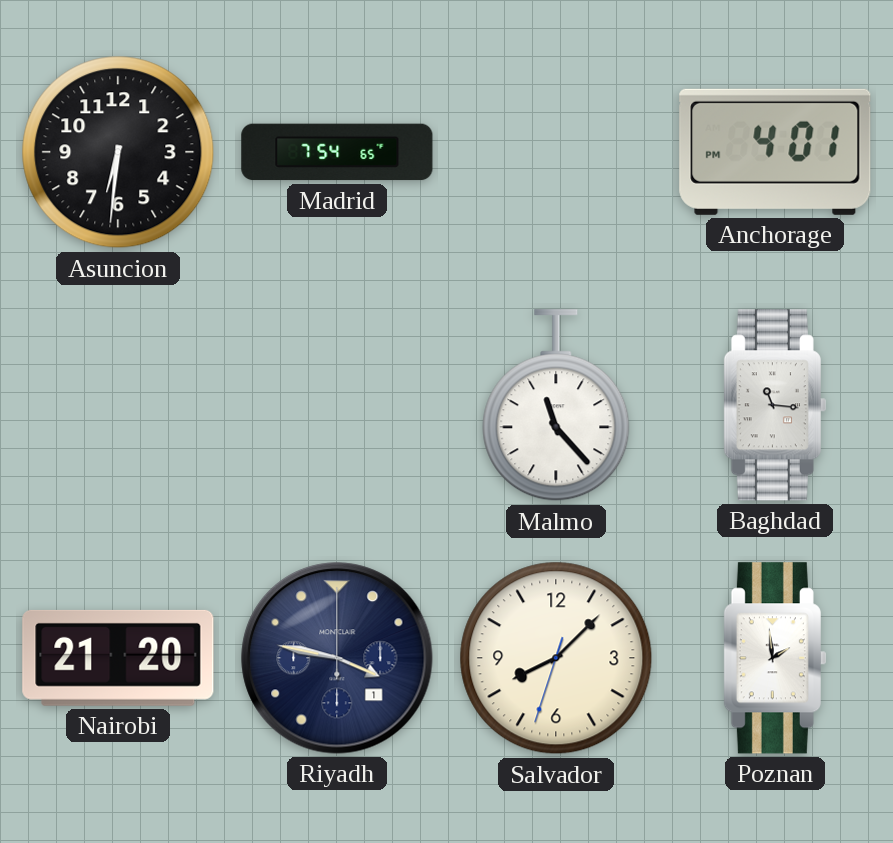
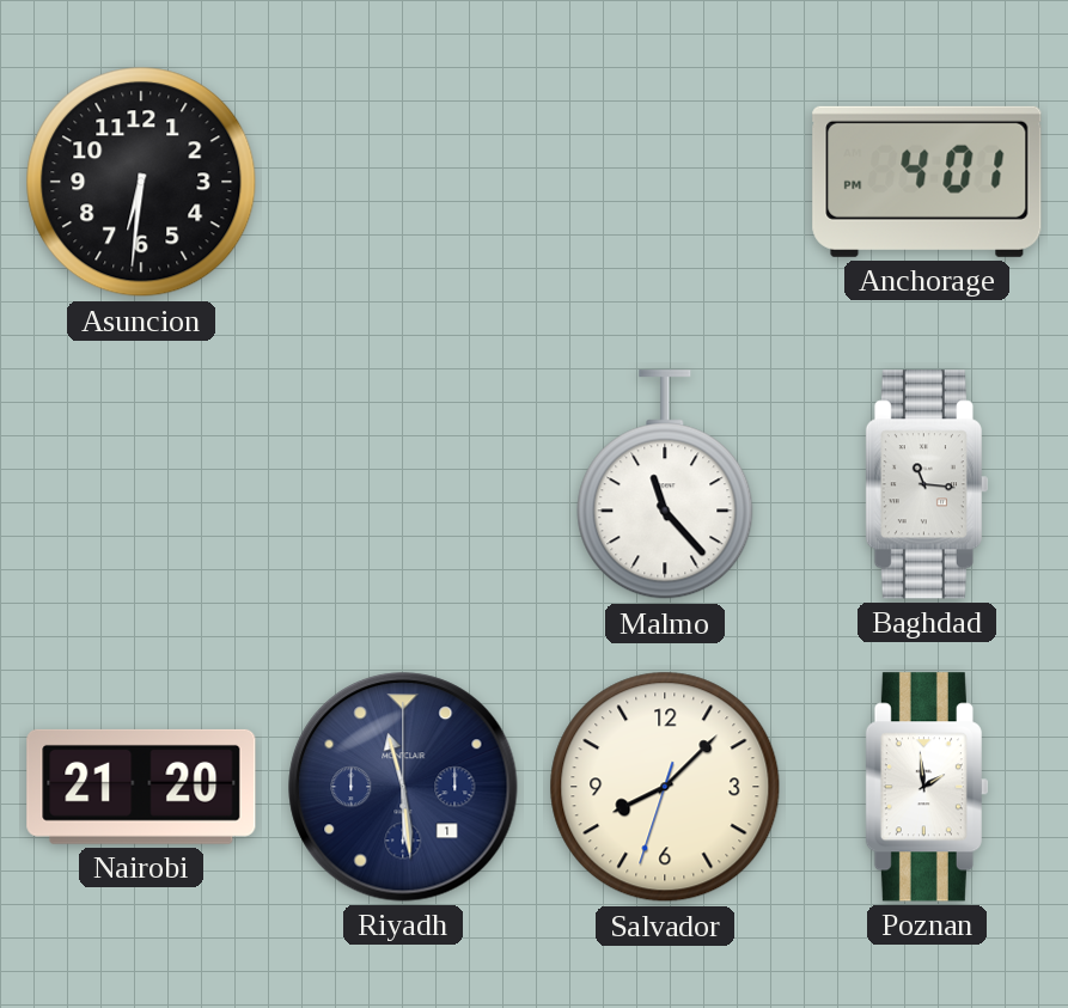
Madrid: 7:54 -> none (337, 152)
Riyadh: 3:47 -> 11:29 (403, 787)
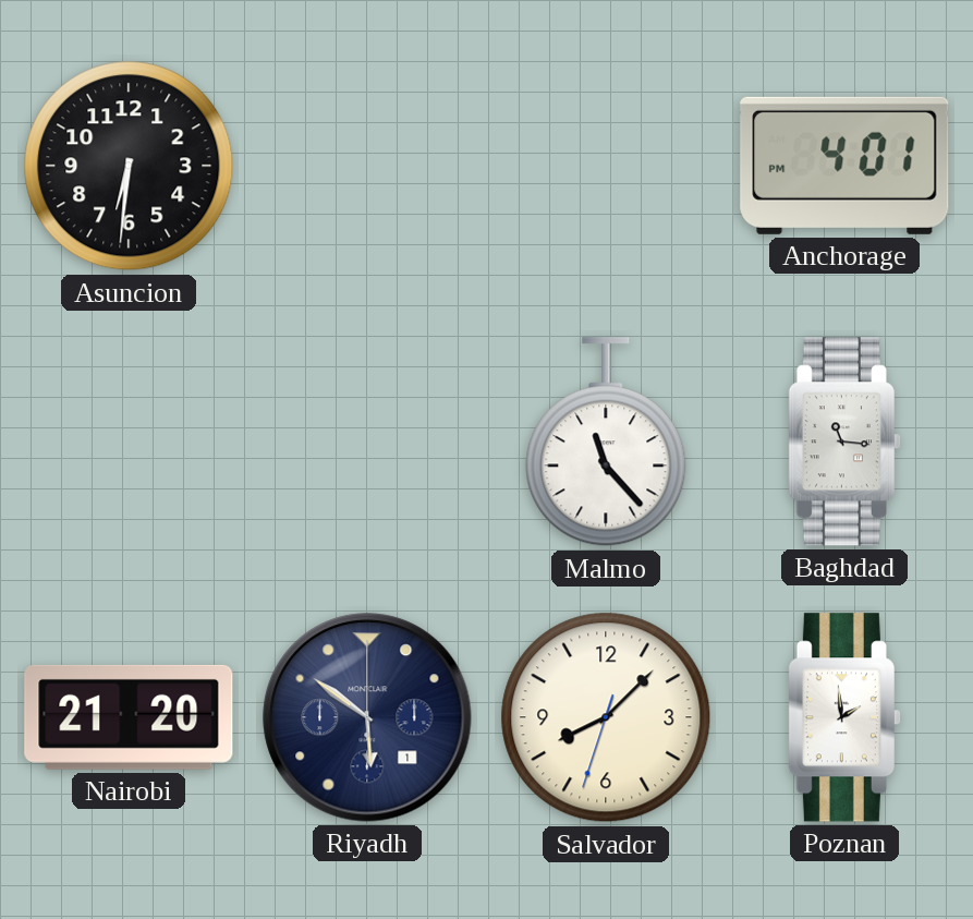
Riyadh: 11:29 -> 5:51 (367, 717)
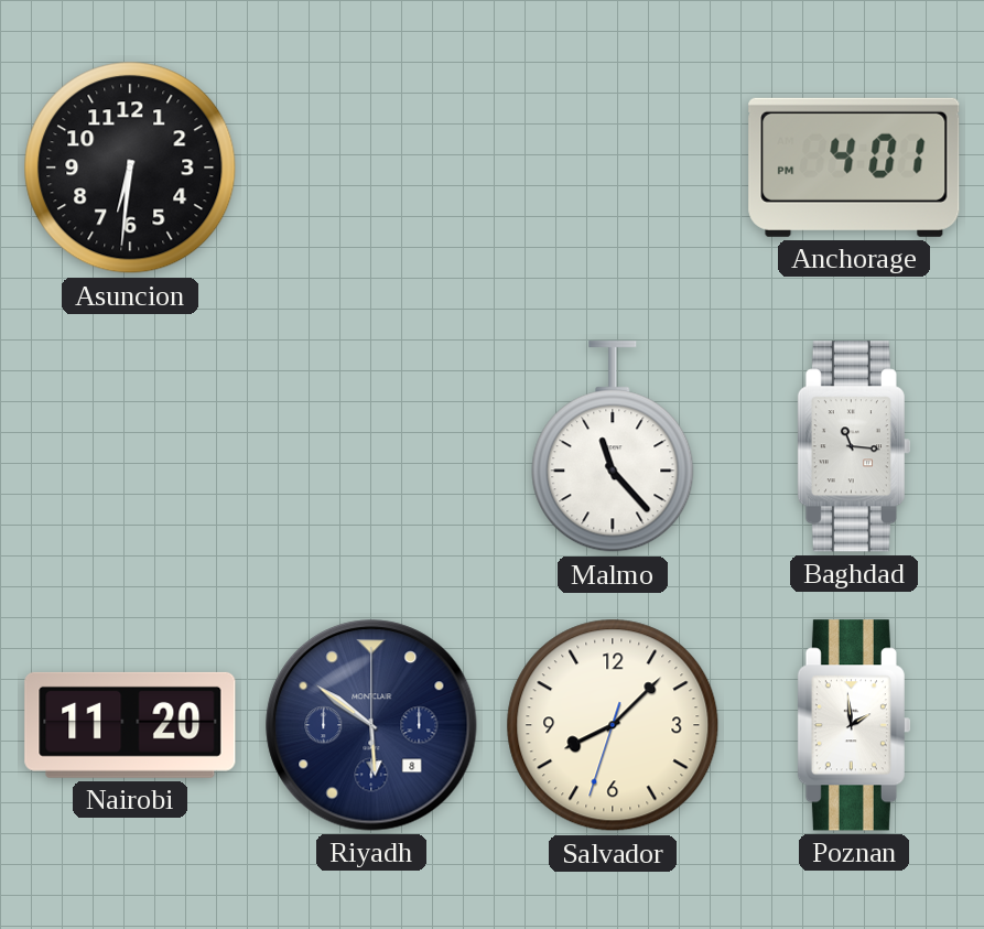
Nairobi: 21:20 -> 11:20 (130, 725)
Riyadh date: 1 -> 8 (371, 725)
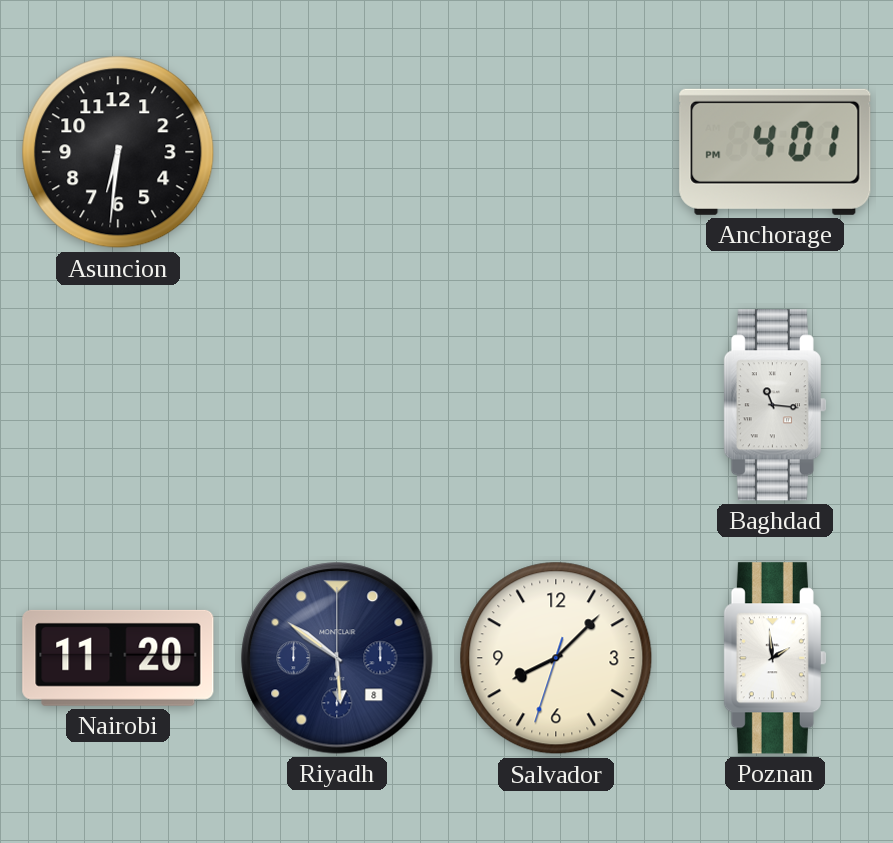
Malmo: 11:23 -> none (613, 447)
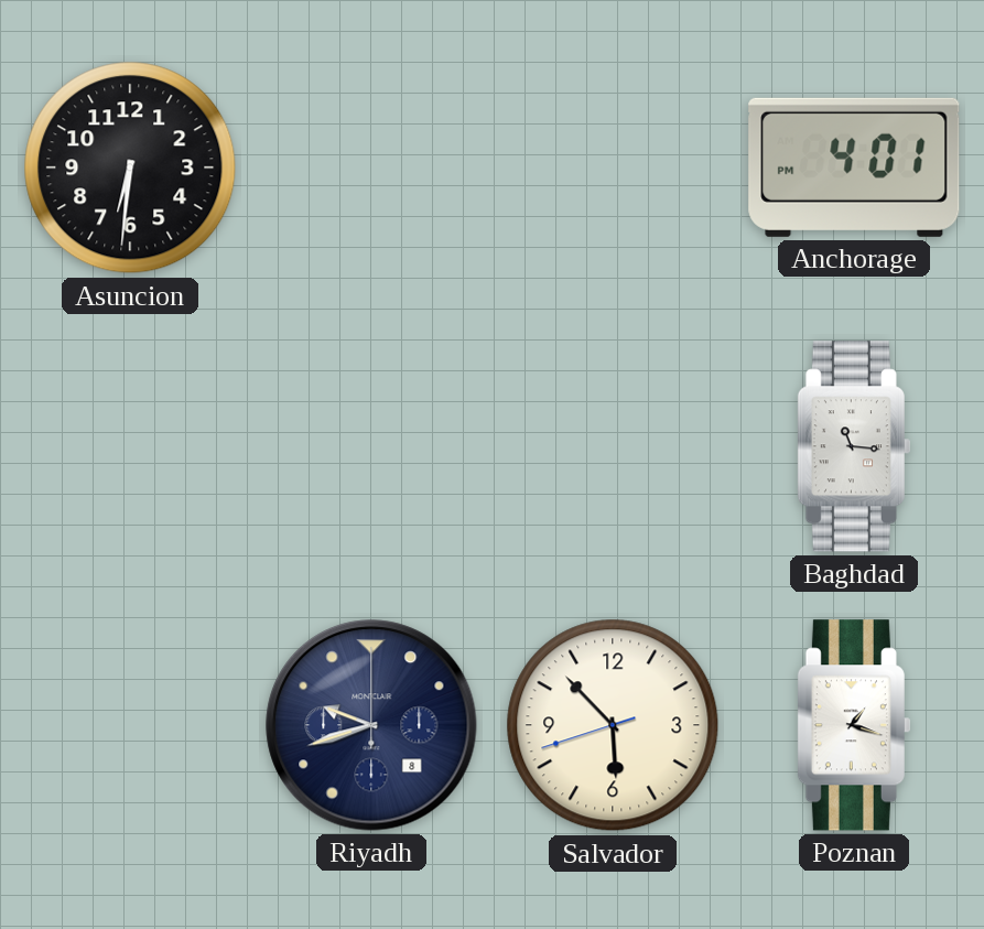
Nairobi: 11:20 -> none (118, 658)
Riyadh: 5:51 -> 9:42 (371, 725)
Salvador: 8:07 -> 5:52 (613, 725)
Poznan: 1:59 -> 1:18 (854, 725)
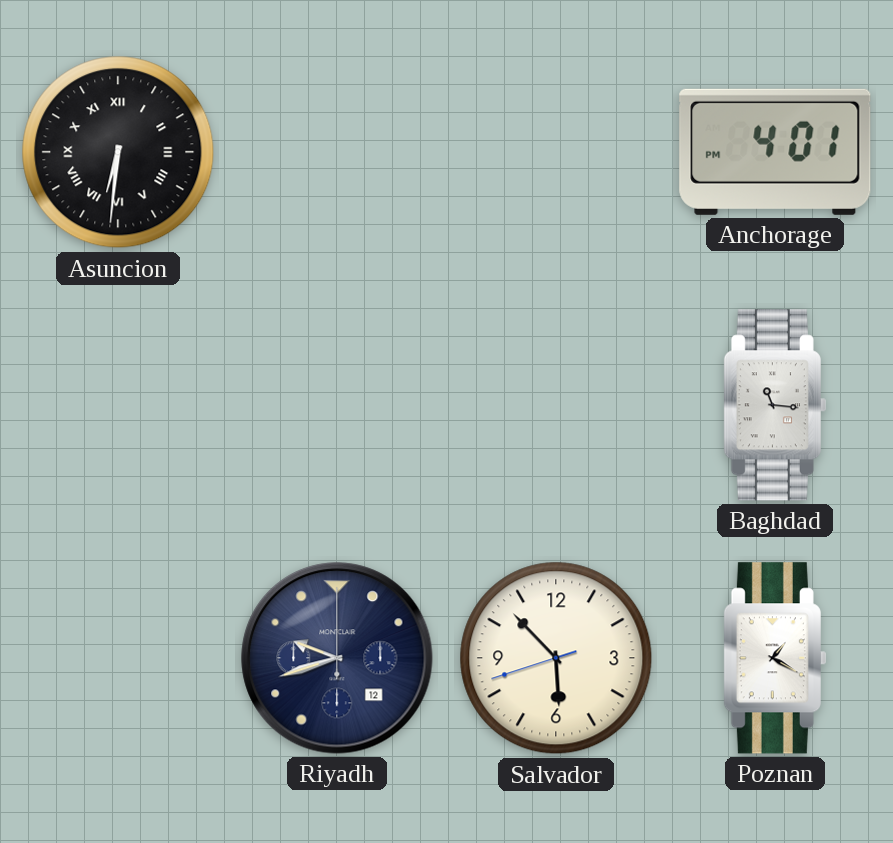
Asuncion numerals: Arabic -> Roman (118, 152)
Riyadh date: 8 -> 12 (337, 658)
Poznan: 1:18 -> 1:20 (775, 658)
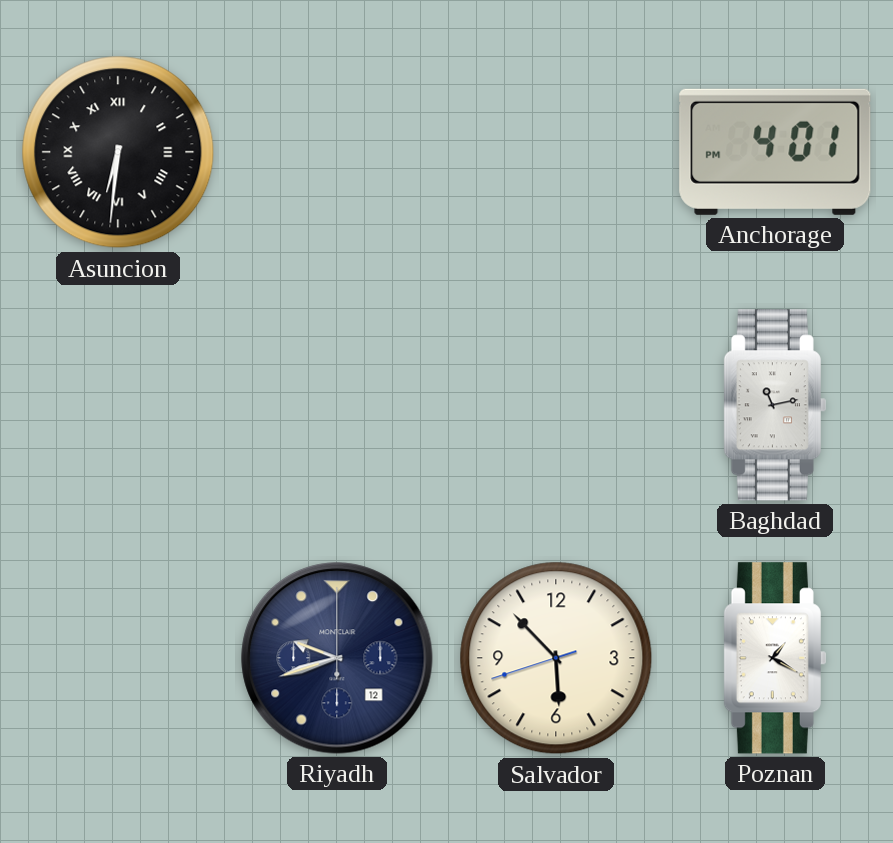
Baghdad: 11:16 -> 11:13 (775, 405)
